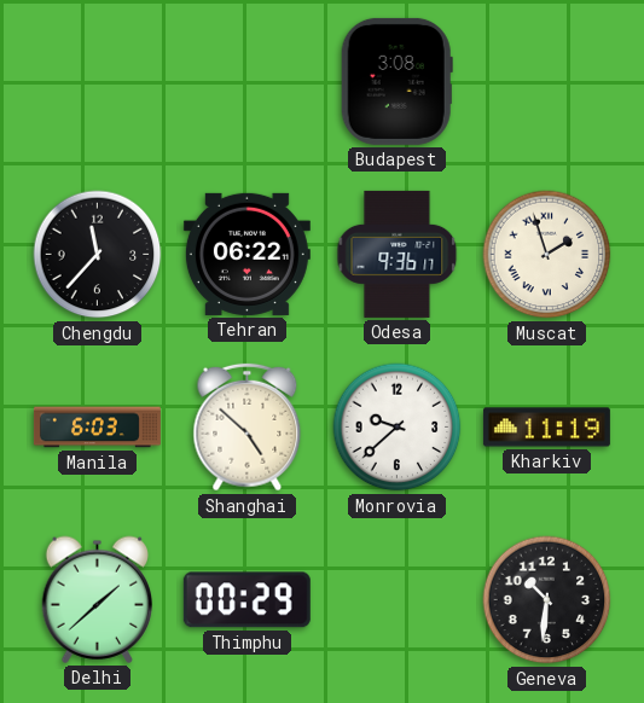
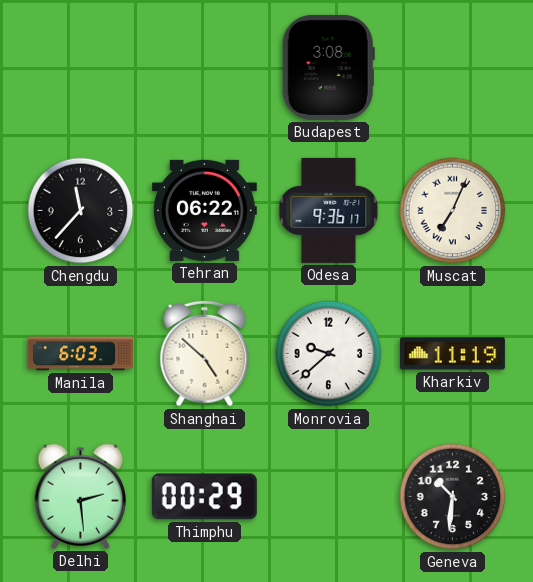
Muscat: 1:57 -> 7:04 (453, 211)
Delhi: 1:38 -> 2:29 (80, 496)
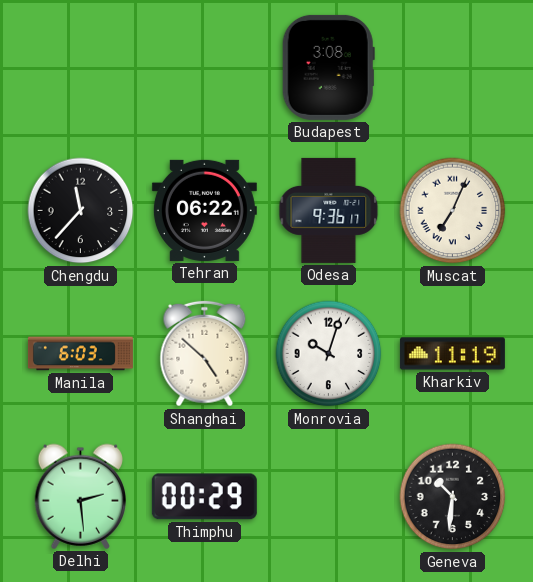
Monrovia: 9:38 -> 10:03 (329, 354)
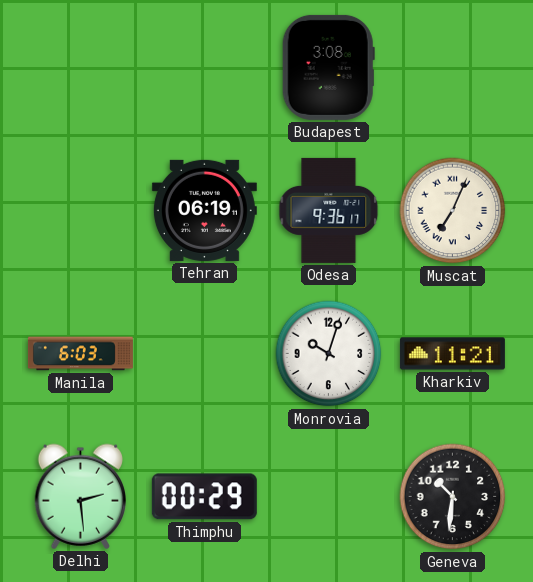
Chengdu: 11:37 -> none (81, 211)
Tehran: 06:22 -> 06:19 (204, 210)
Shanghai: 4:52 -> none (205, 354)
Kharkiv: 11:19 -> 11:21 (452, 354)
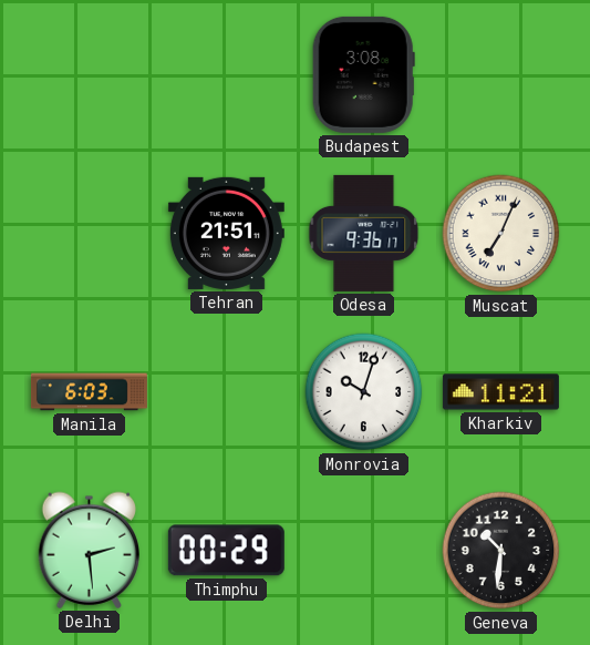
Tehran: 06:19 -> 21:51 (226, 233)
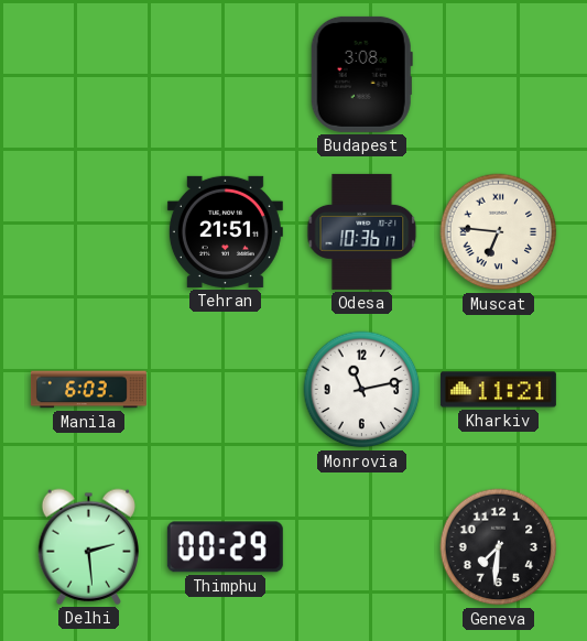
Odesa: 9:36 -> 10:36 (362, 231)
Muscat: 7:04 -> 6:46 (499, 232)
Monrovia: 10:03 -> 11:13 (362, 390)
Geneva: 10:31 -> 7:31 (499, 547)
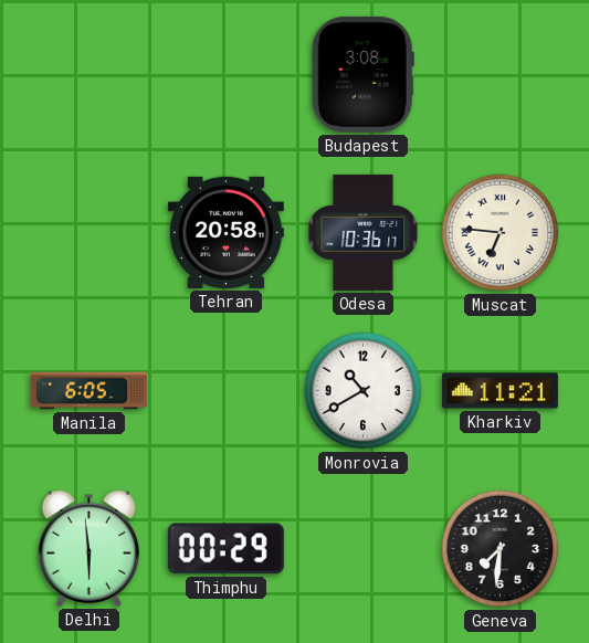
Tehran: 21:51 -> 20:58 (225, 232)
Manila: 6:03 -> 6:05 (88, 391)
Monrovia: 11:13 -> 10:40 (364, 391)
Delhi: 2:29 -> 5:59 (88, 548)
